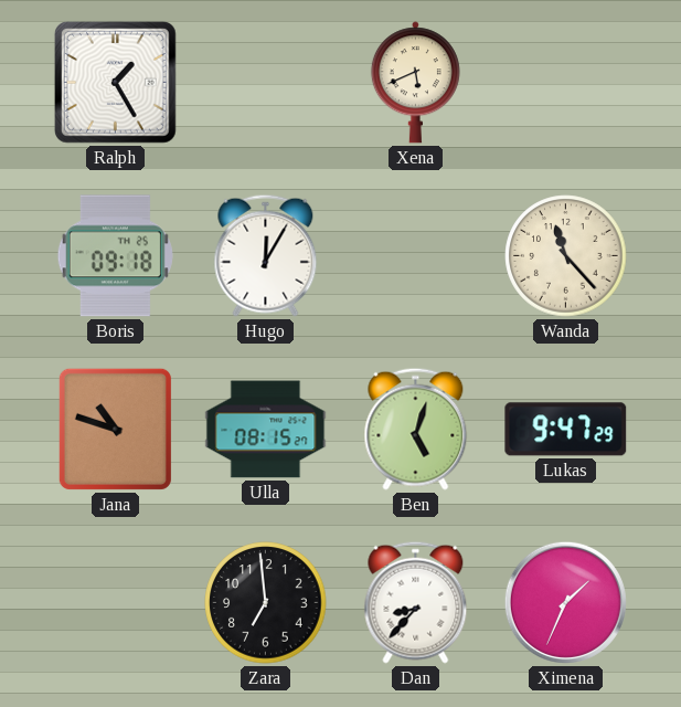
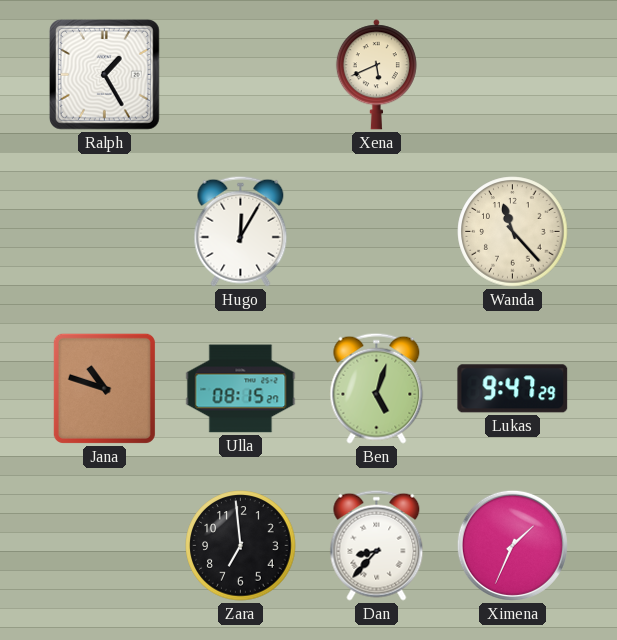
Boris: 09:18 -> none (115, 256)
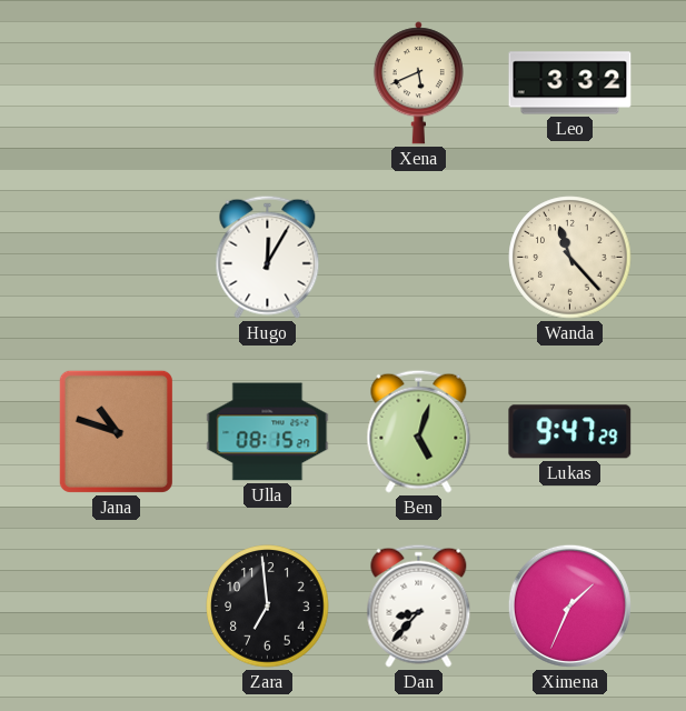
Ralph: 1:25 -> none (104, 74)
Leo: none -> 3:32 (570, 83)
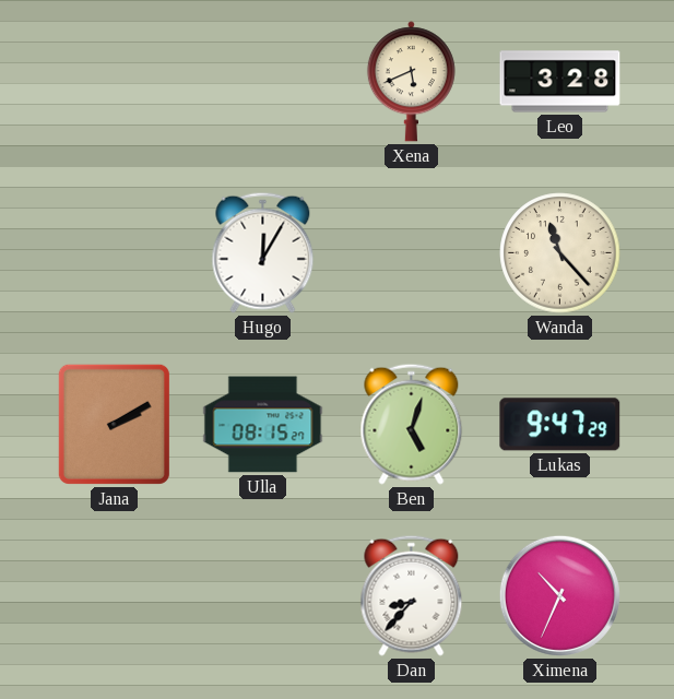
Leo: 3:32 -> 3:28 (560, 82)
Jana: 10:48 -> 2:10 (114, 424)
Zara: 6:59 -> none (268, 607)
Ximena: 1:34 -> 10:34 (559, 595)
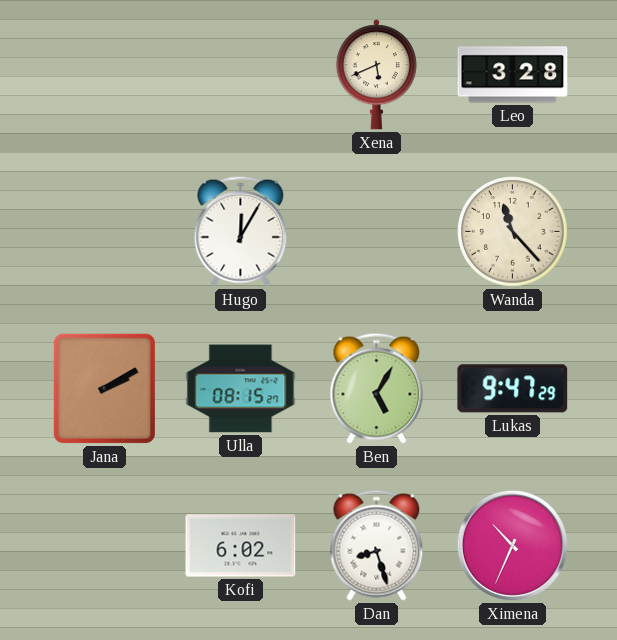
Ben: 5:03 -> 5:05 (377, 388)
Kofi: none -> 6:02 (241, 546)
Dan: 8:37 -> 8:27 (377, 545)
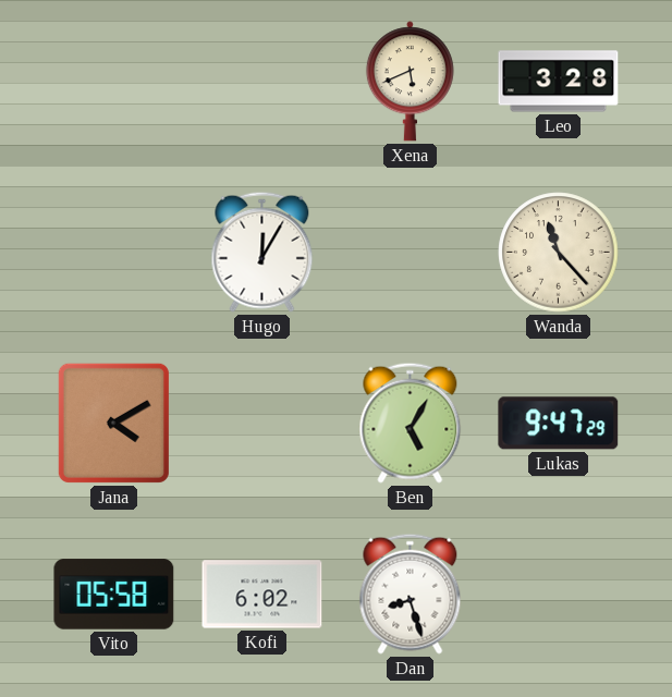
Jana: 2:10 -> 4:10 (113, 423)
Ulla: 08:15 -> none (241, 389)
Vito: none -> 05:58 (114, 595)
Ximena: 10:34 -> none (512, 545)
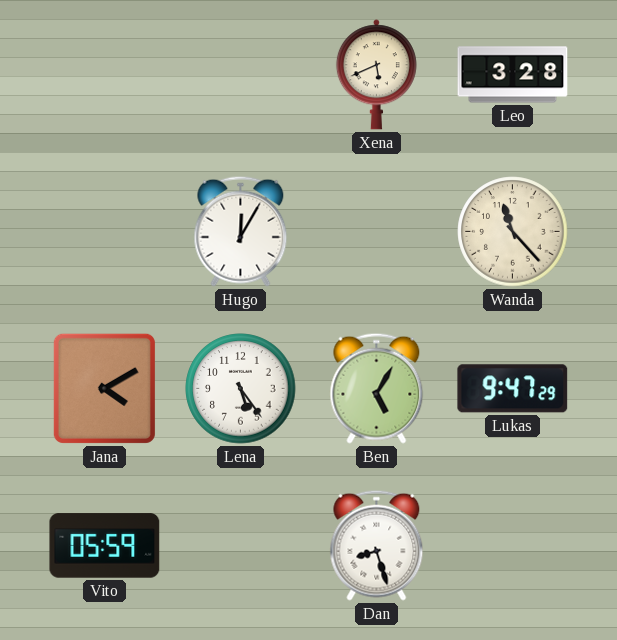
Lena: none -> 5:24 (241, 389)
Vito: 05:58 -> 05:59 (105, 546)
Kofi: 6:02 -> none (262, 595)
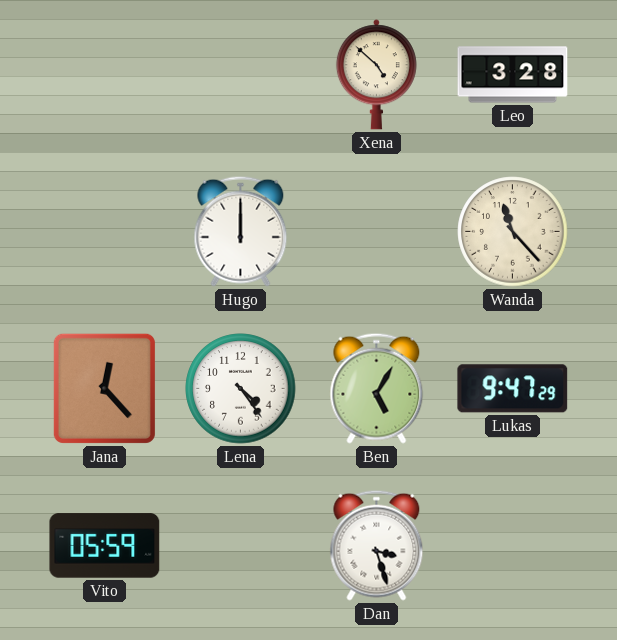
Xena: 5:41 -> 4:52 (376, 75)
Hugo: 12:05 -> 12:00 (241, 231)
Jana: 4:10 -> 12:23 (104, 388)
Lena: 5:24 -> 4:24 (241, 389)
Dan: 8:27 -> 3:27 (377, 545)
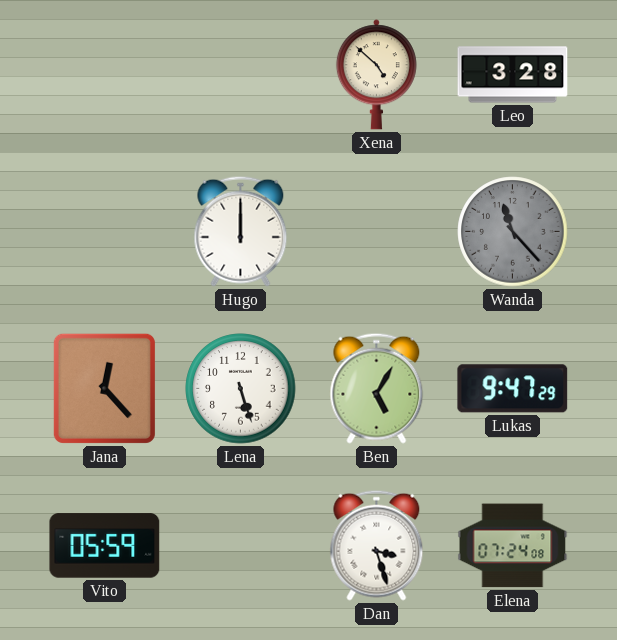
Wanda dial: cream -> grey (513, 232)
Lena: 4:24 -> 5:27 (241, 389)
Elena: none -> 07:24 (513, 546)
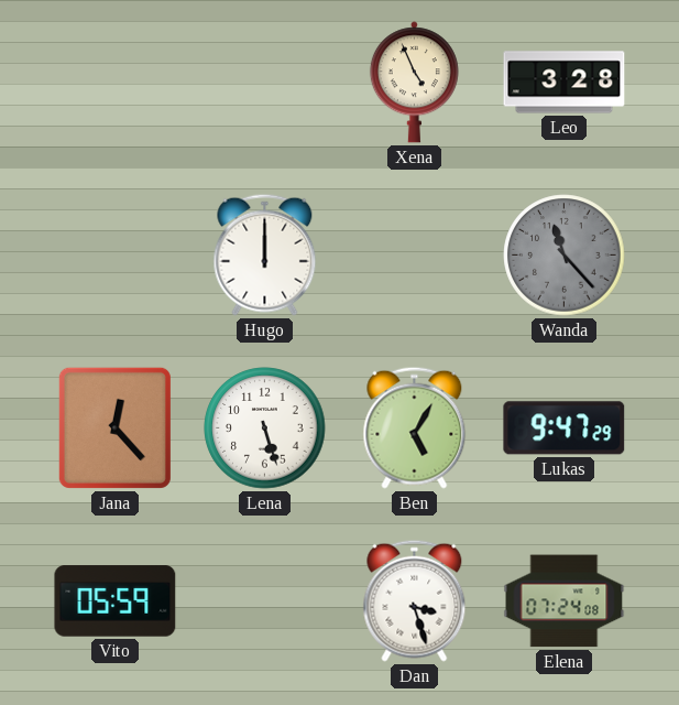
Xena: 4:52 -> 4:56 (414, 83)
